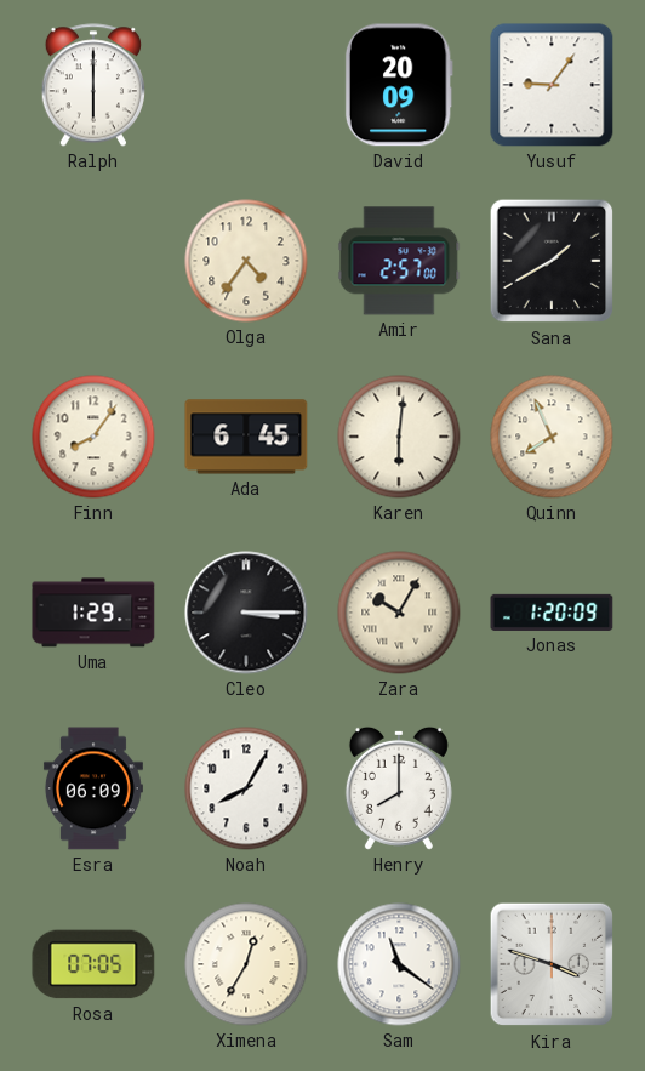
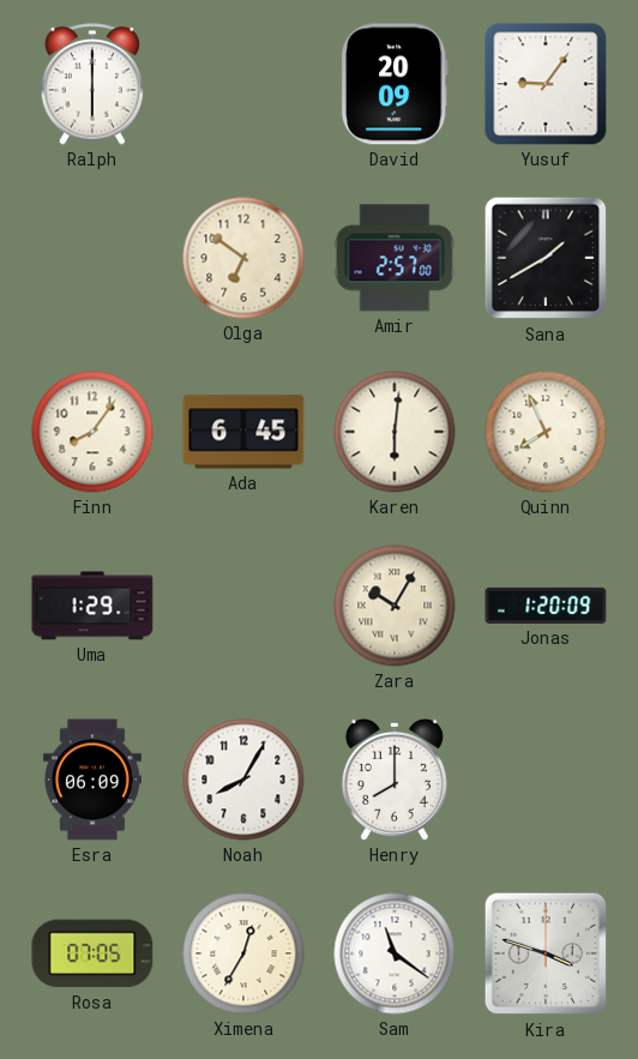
Olga: 4:36 -> 6:51 (243, 258)
Cleo: 3:15 -> none (246, 613)
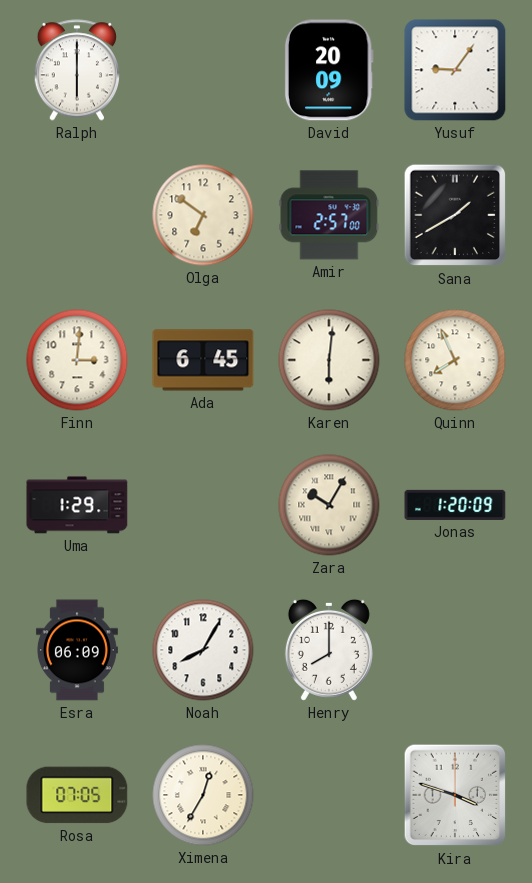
Finn: 8:06 -> 3:01 (77, 360)
Sam: 11:21 -> none (395, 953)
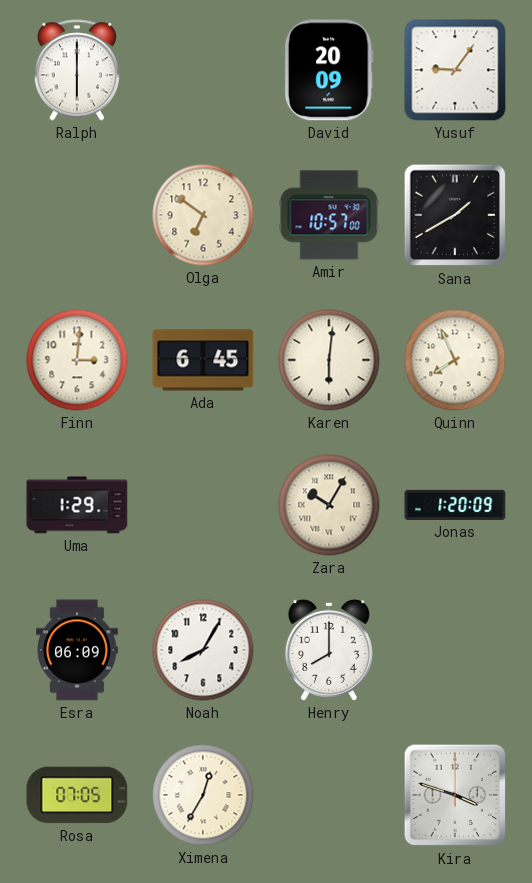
Amir: 2:57 -> 10:57 (329, 215)
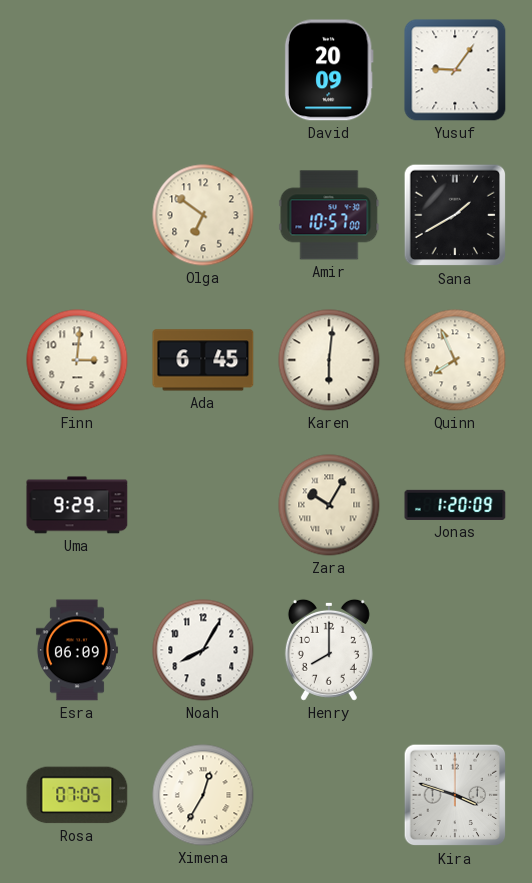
Ralph: 6:00 -> none (76, 70)
Uma: 1:29 -> 9:29 (77, 505)
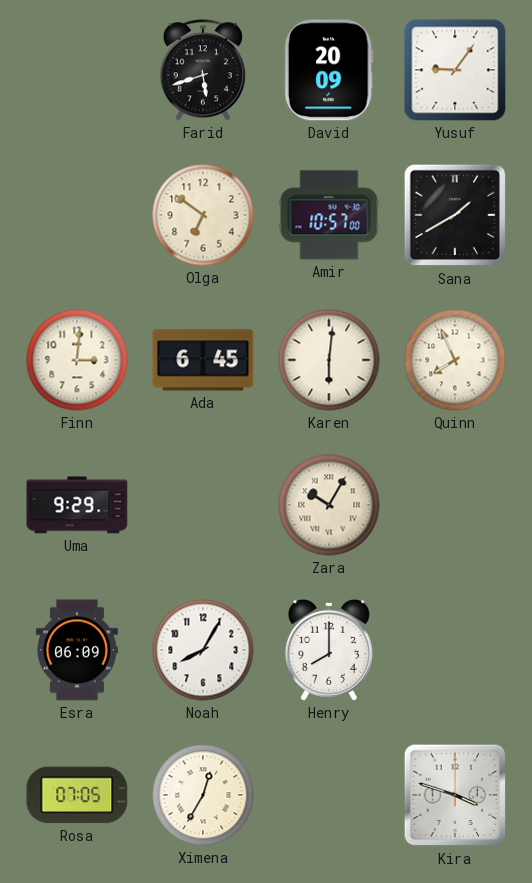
Farid: none -> 5:42 (202, 70)
Jonas: 1:20 -> none (455, 505)
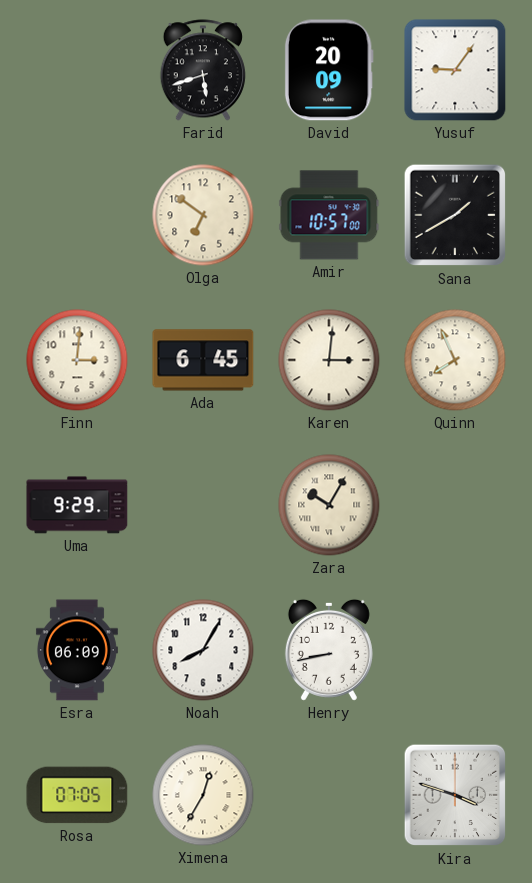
Karen: 6:01 -> 3:01 (329, 360)
Henry: 8:00 -> 8:43 (329, 650)
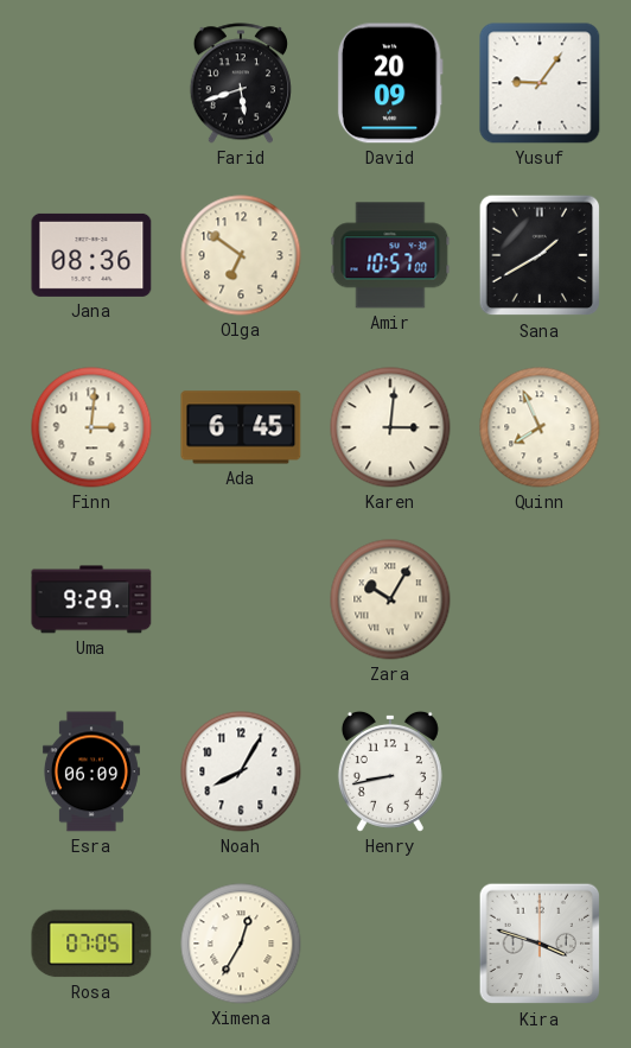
Jana: none -> 08:36 (91, 255)
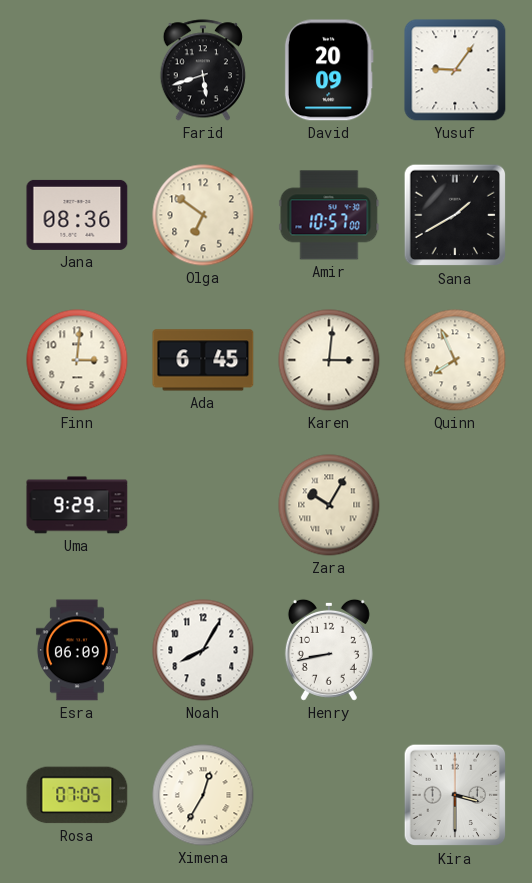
Kira: 3:48 -> 3:30 (455, 795)
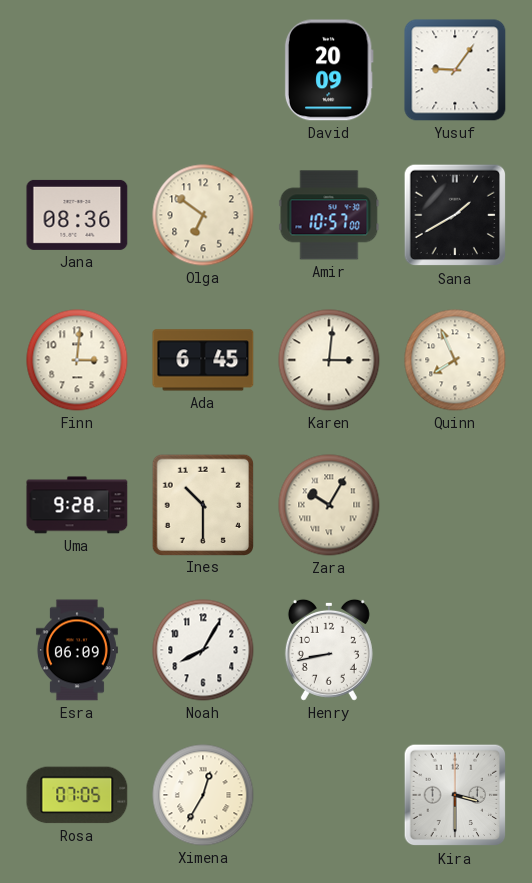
Farid: 5:42 -> none (202, 70)
Uma: 9:29 -> 9:28 (77, 505)
Ines: none -> 10:30 (202, 504)
